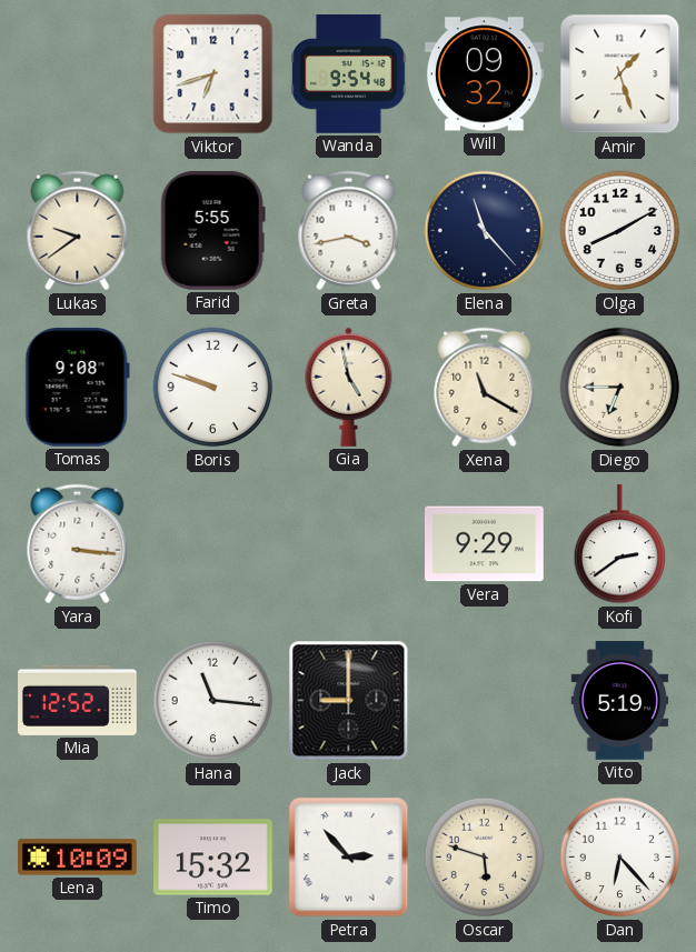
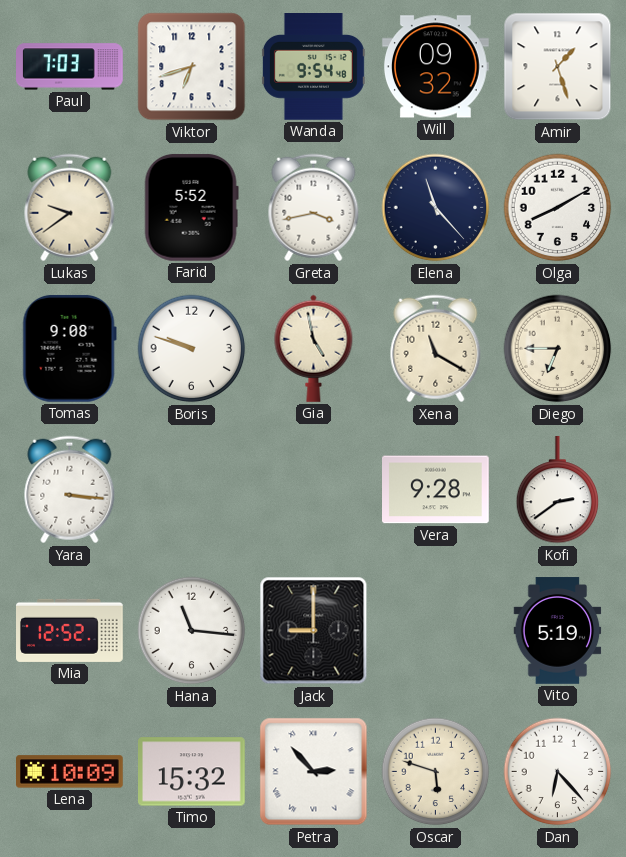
Paul: none -> 7:03 (70, 67)
Farid: 5:55 -> 5:52 (191, 207)
Vera: 9:29 -> 9:28 (436, 490)
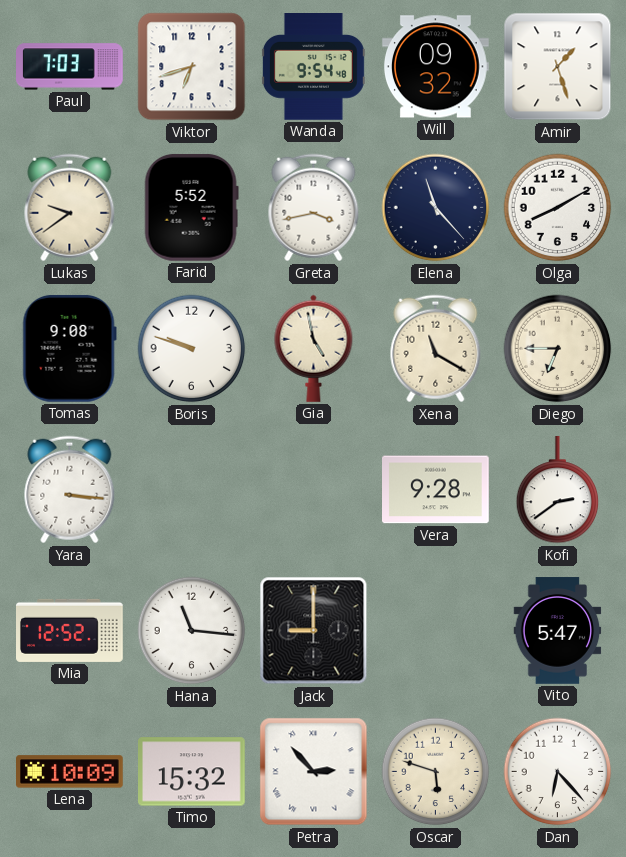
Vito: 5:19 -> 5:47 (558, 631)
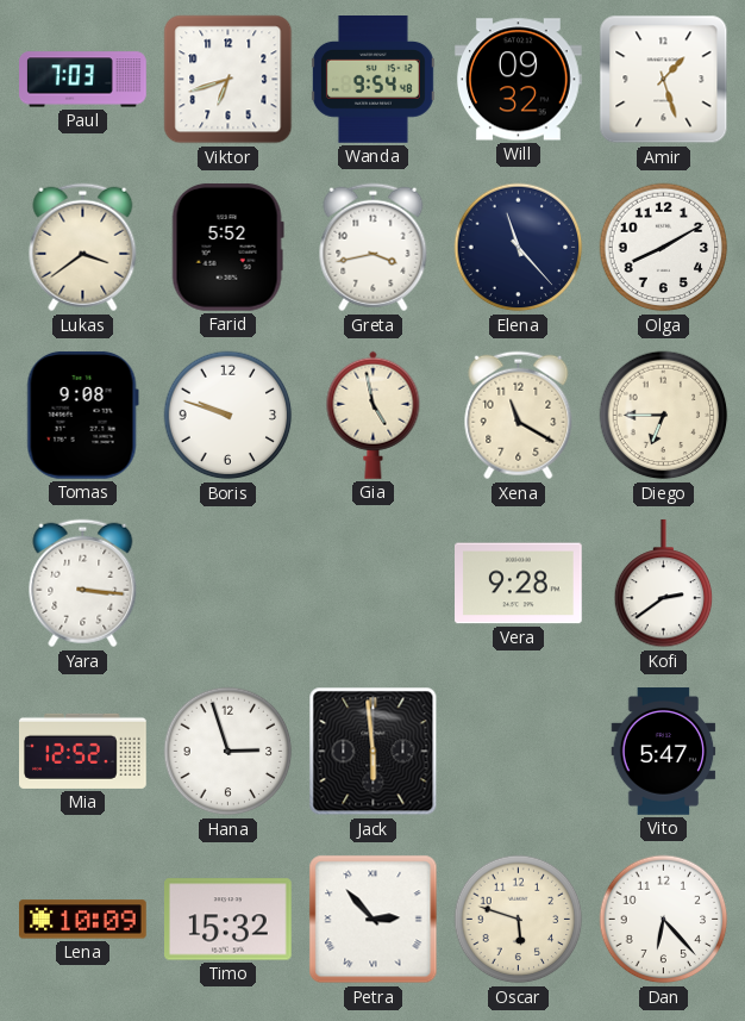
Lukas: 9:39 -> 3:39 (83, 248)
Hana: 11:16 -> 2:57 (228, 752)
Jack: 9:00 -> 5:59 (374, 752)
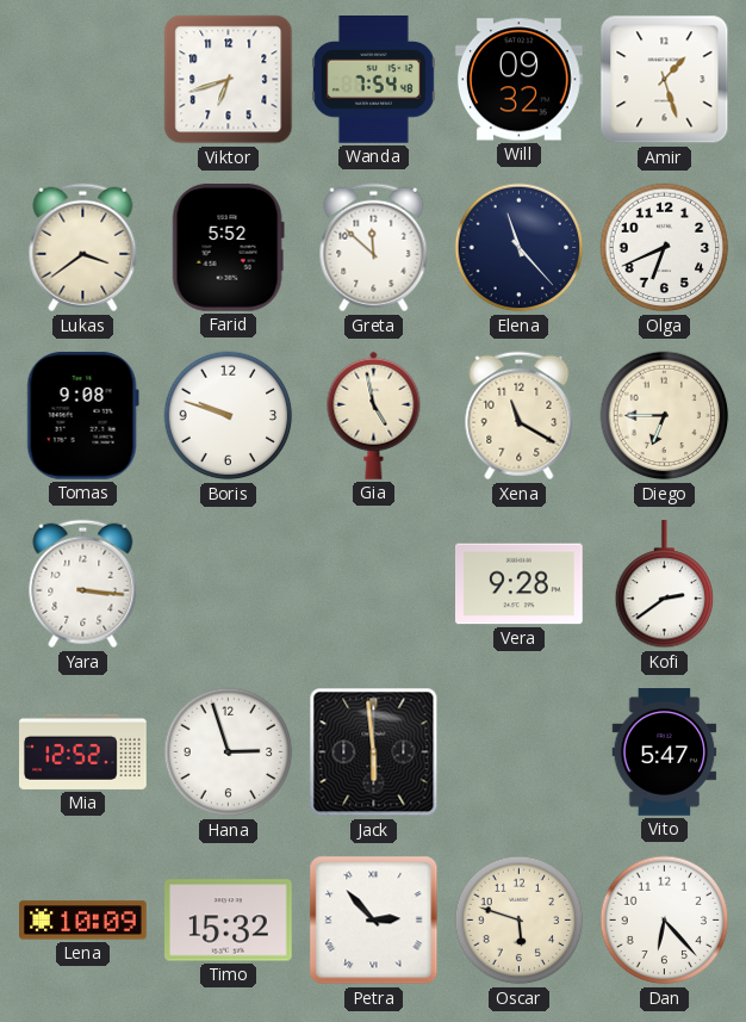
Paul: 7:03 -> none (83, 80)
Wanda: 9:54 -> 7:54 (373, 80)
Greta: 3:43 -> 11:52 (374, 248)
Olga: 8:10 -> 6:41 (665, 248)
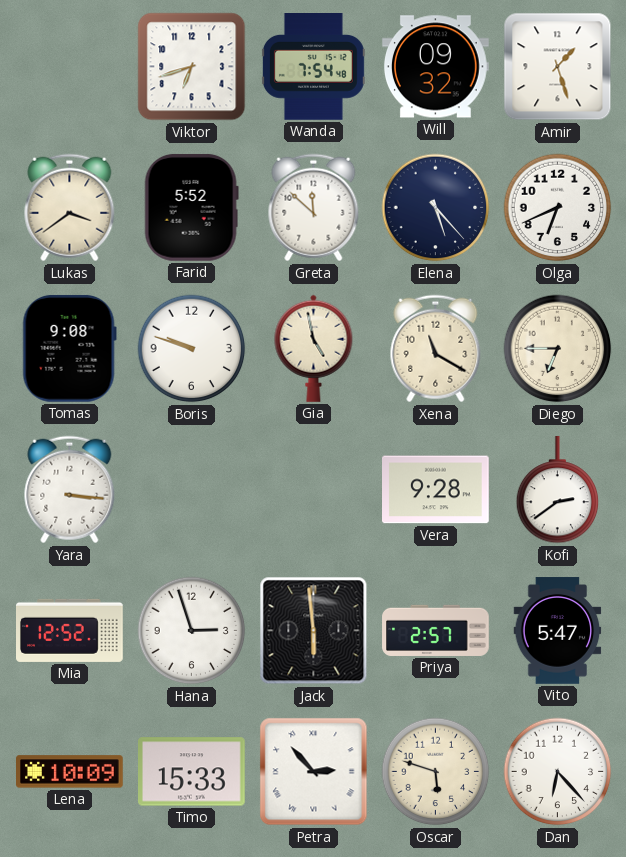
Elena: 11:23 -> 5:23 (436, 208)
Priya: none -> 2:57 (436, 630)
Timo: 15:32 -> 15:33 (192, 772)
